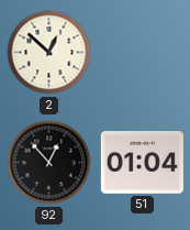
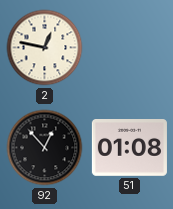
2: 12:52 -> 12:47 (45, 48)
51: 01:04 -> 01:08 (129, 148)
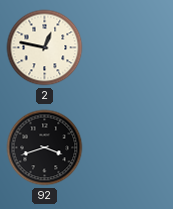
92: 12:53 -> 3:42 (45, 148)
51: 01:08 -> none (129, 148)
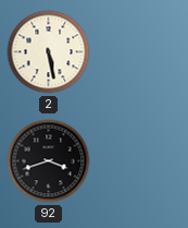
2: 12:47 -> 5:28 (49, 52)
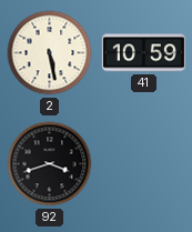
41: none -> 10:59 (143, 53)
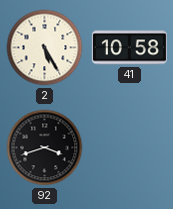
2: 5:28 -> 5:25 (45, 48)
41: 10:59 -> 10:58 (129, 48)
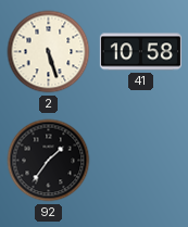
2: 5:25 -> 5:27 (49, 52)
92: 3:42 -> 1:36 (49, 161)
